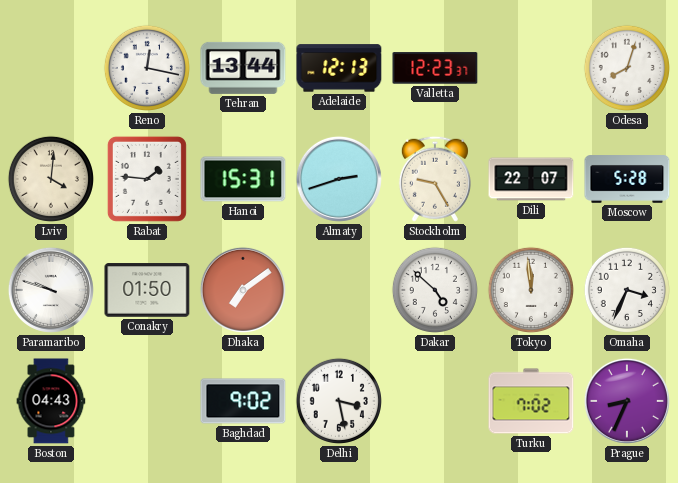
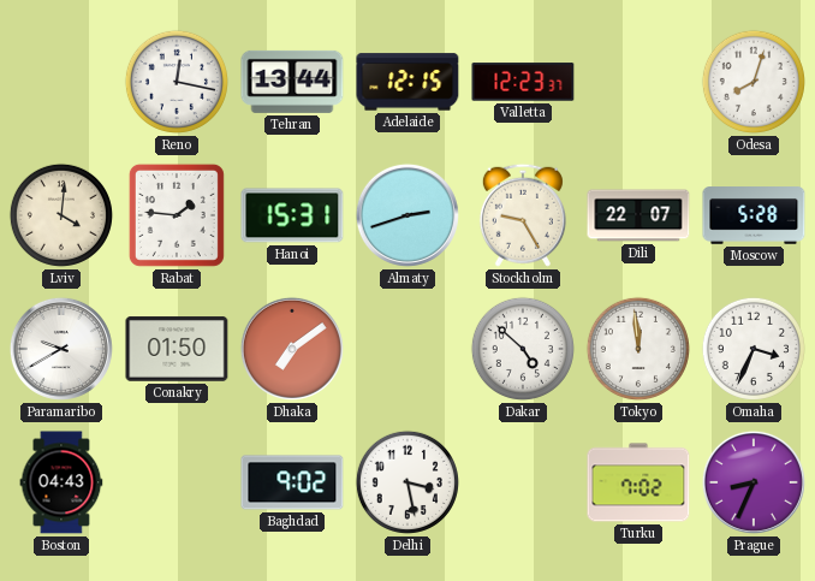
Adelaide: 12:13 -> 12:15 (407, 82)
Paramaribo: 9:48 -> 9:40 (61, 349)
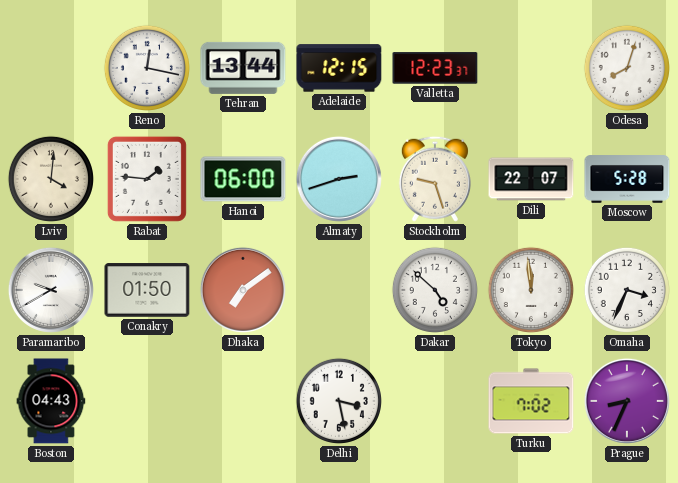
Hanoi: 15:31 -> 06:00 (243, 179)
Stockholm: 9:25 -> 9:27 (435, 179)
Baghdad: 9:02 -> none (292, 482)
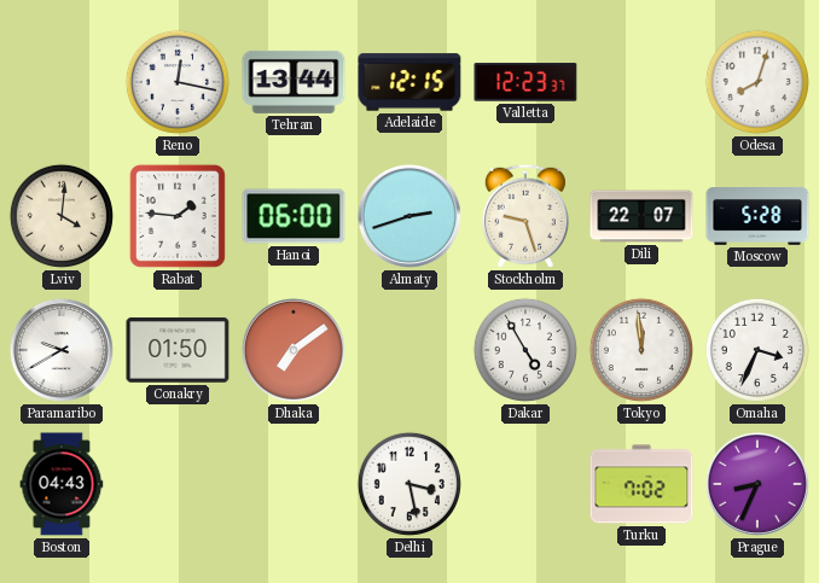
Dakar: 4:52 -> 4:55 (525, 350)
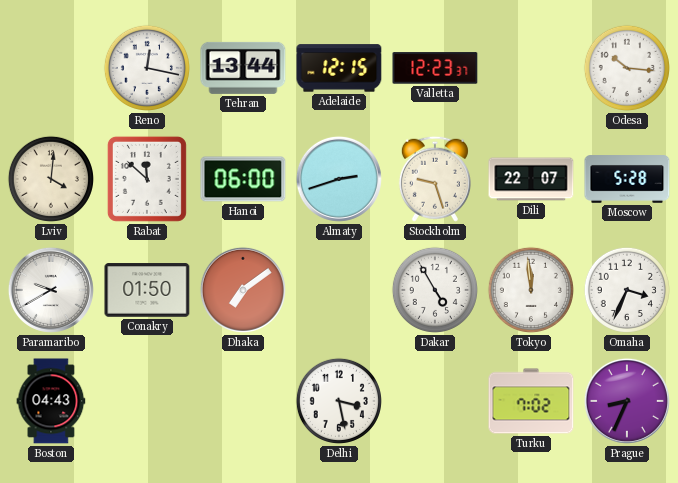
Odesa: 8:03 -> 10:16 (627, 68)
Rabat: 1:46 -> 11:52 (147, 179)
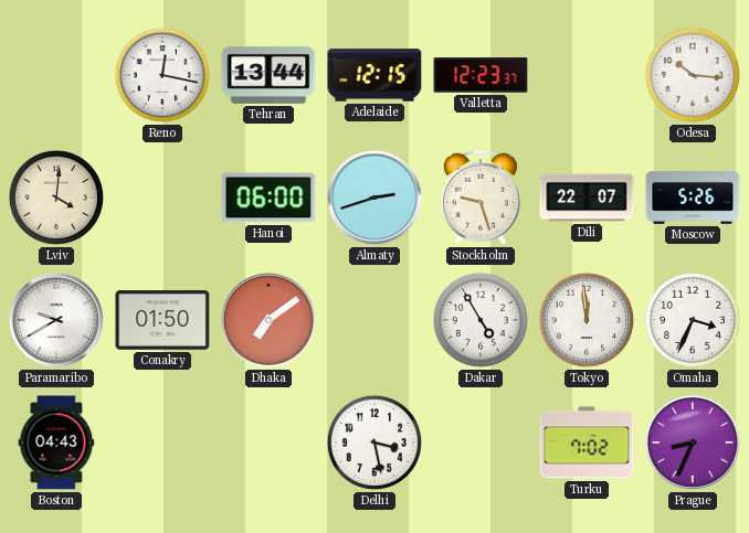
Rabat: 11:52 -> none (147, 179)
Moscow: 5:28 -> 5:26 (693, 198)
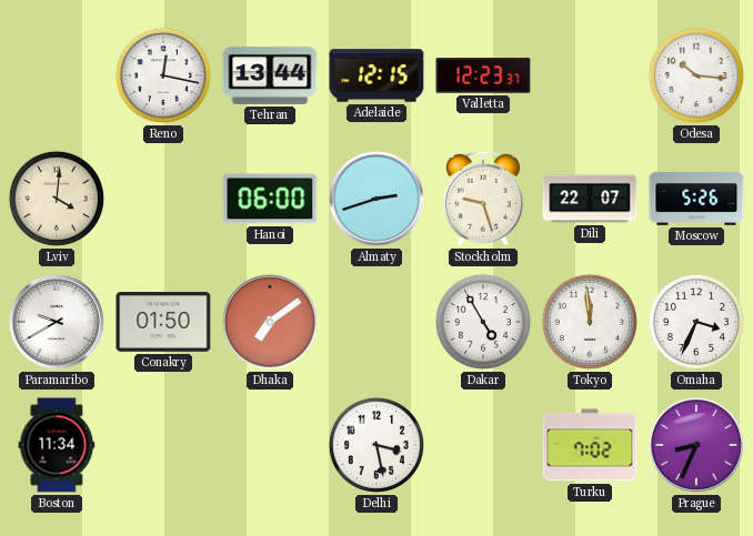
Boston: 04:43 -> 11:34 (57, 445)
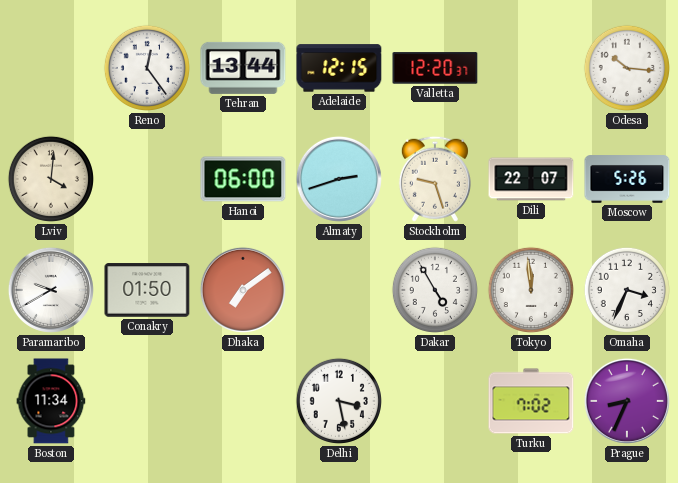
Reno: 12:17 -> 12:24 (147, 68)
Valletta: 12:23 -> 12:20 (435, 68)
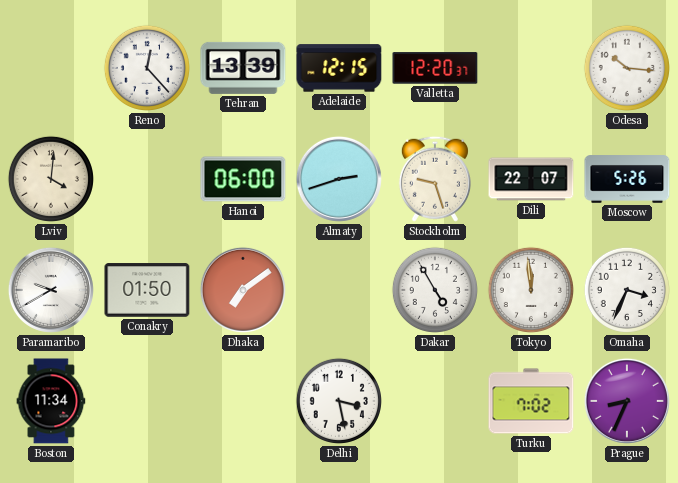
Reno: 12:24 -> 12:23 (147, 68)
Tehran: 13:44 -> 13:39 (243, 68)
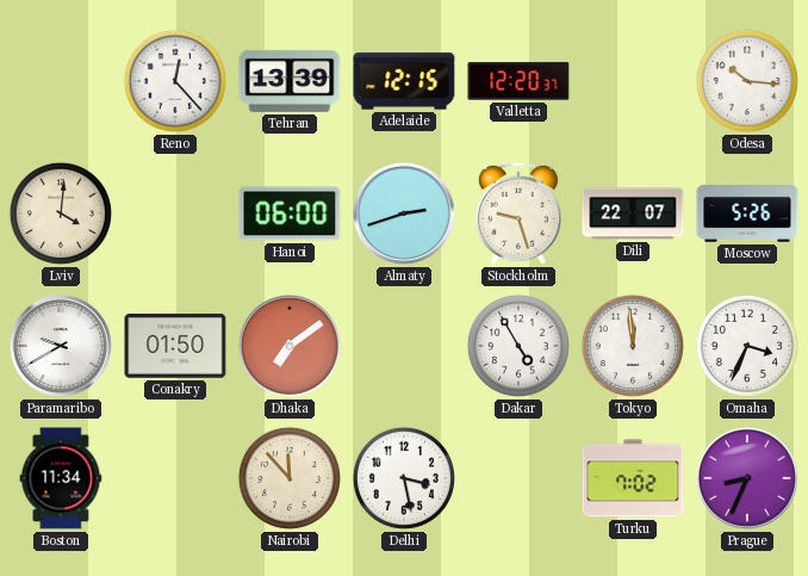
Nairobi: none -> 11:53 (290, 478)
